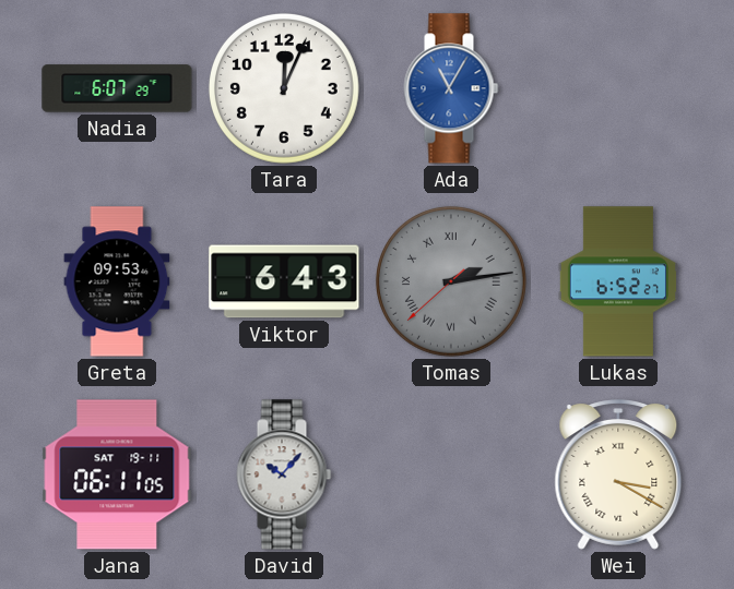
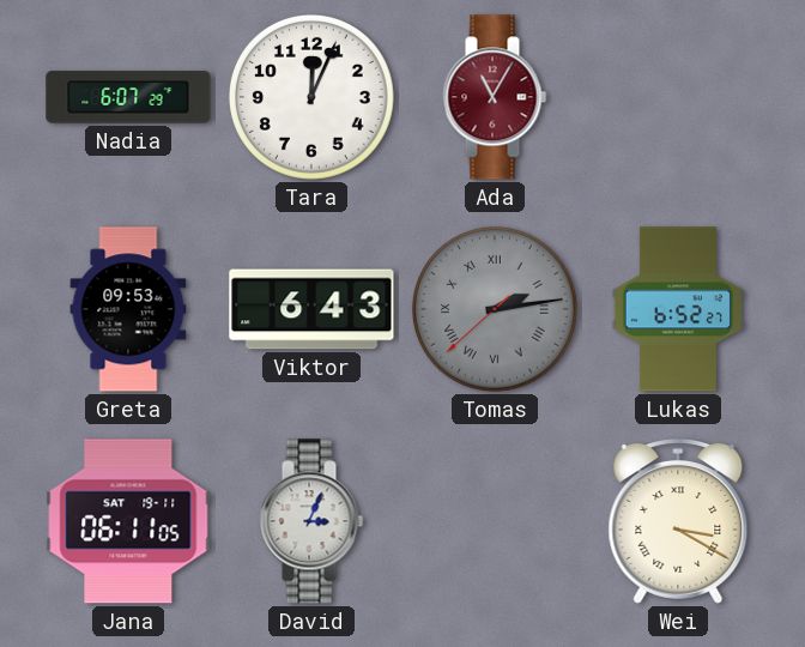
Ada dial: blue -> burgundy (495, 97)
David: 10:07 -> 3:04 (311, 521)
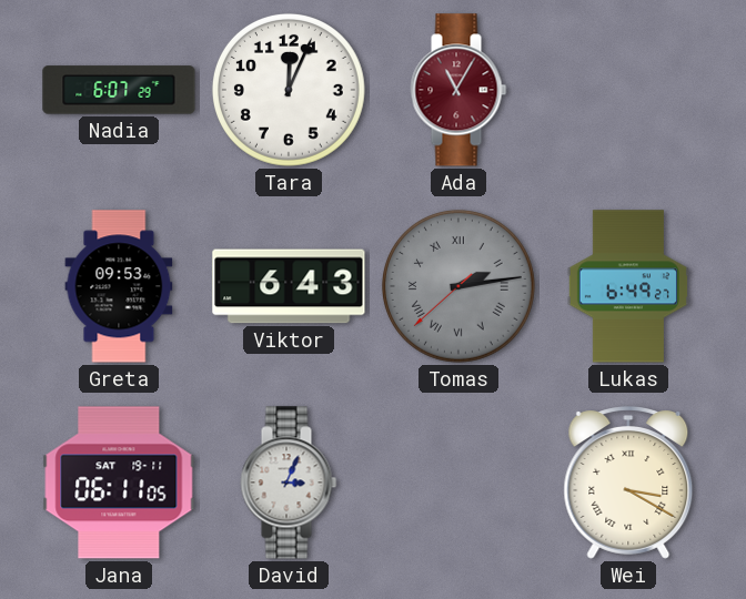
Lukas: 6:52 -> 6:49 (628, 286)
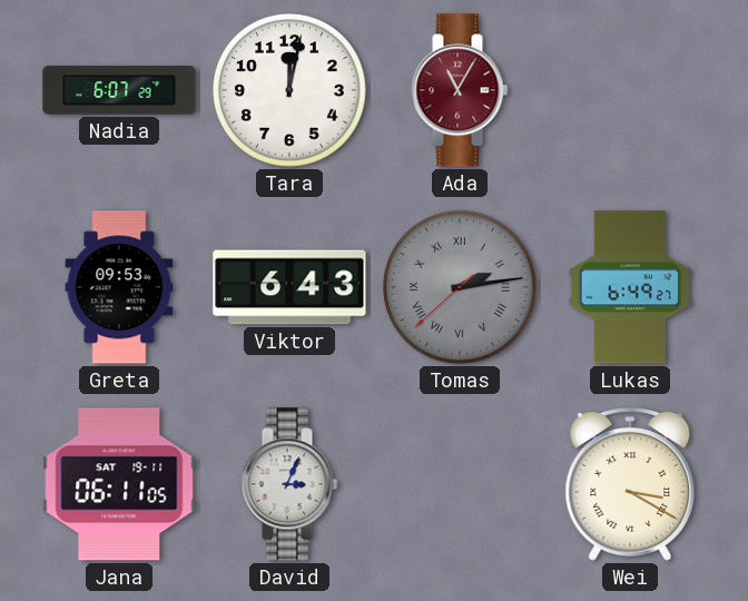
Tara: 12:04 -> 12:02 (289, 90)
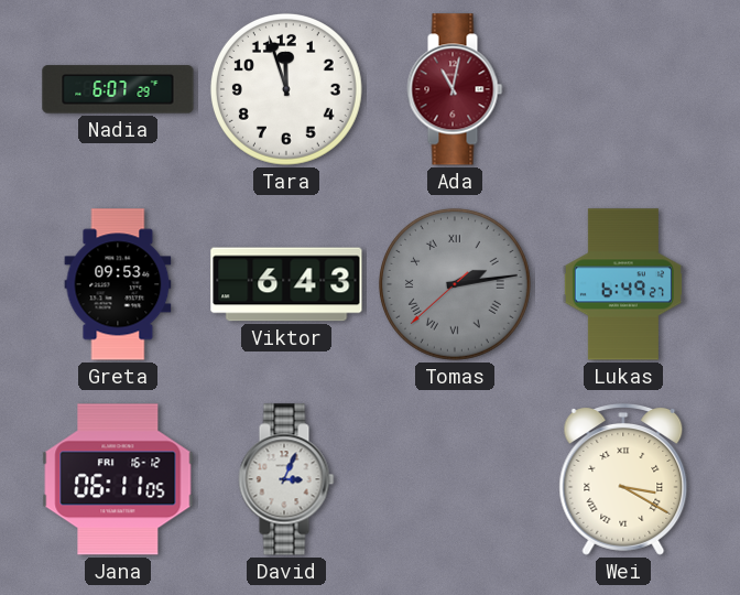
Tara: 12:02 -> 11:57 (286, 89)
Ada: 11:05 -> 11:02 (455, 89)
Jana date: SAT 19-11 -> FRI 16-12 (118, 479)
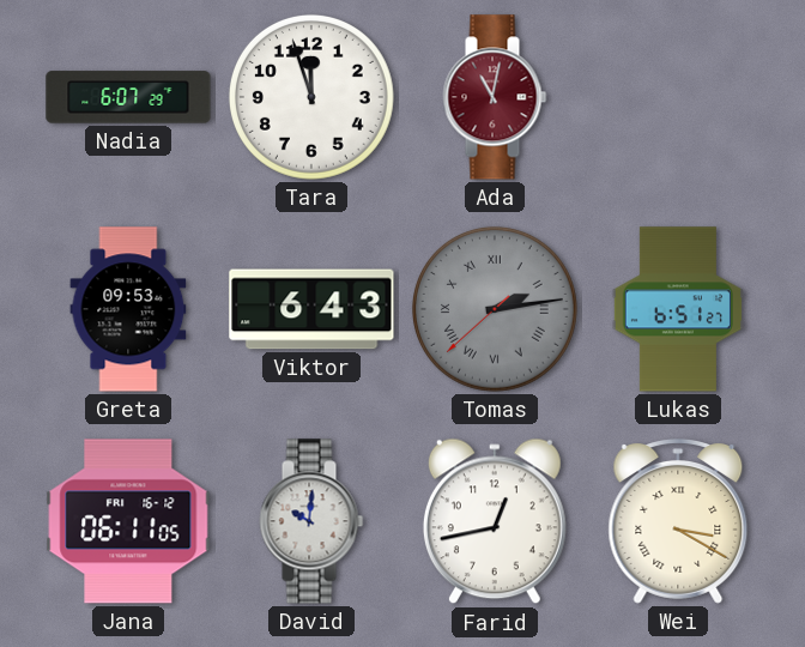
Lukas: 6:49 -> 6:51 (678, 309)
David: 3:04 -> 10:01 (311, 521)
Farid: none -> 12:43 (495, 521)
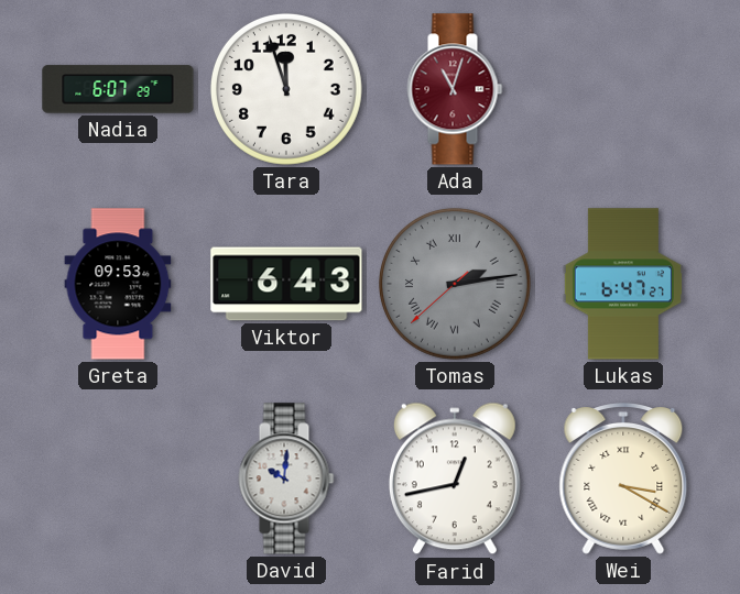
Ada: 11:02 -> 11:03 (455, 89)
Lukas: 6:51 -> 6:47 (623, 284)
Jana: 06:11 -> none (128, 521)
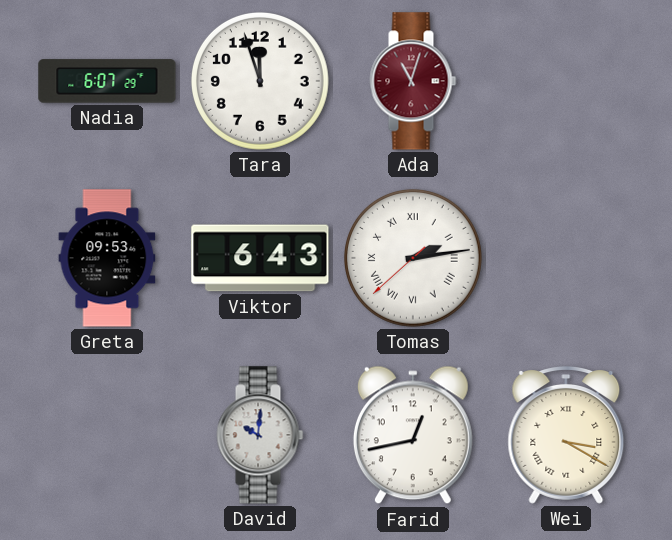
Tomas dial: grey -> white (413, 258)
Lukas: 6:47 -> none (623, 284)
